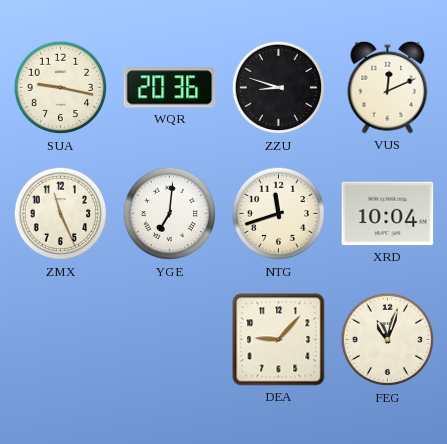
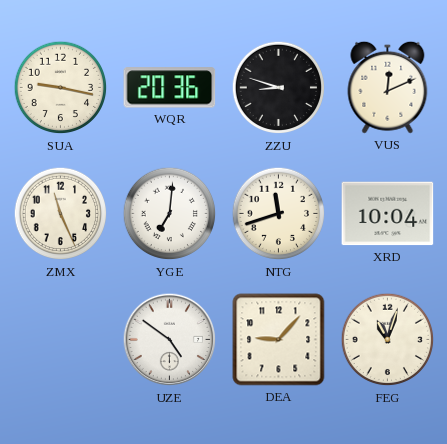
UZE: none -> 4:51 (170, 340)
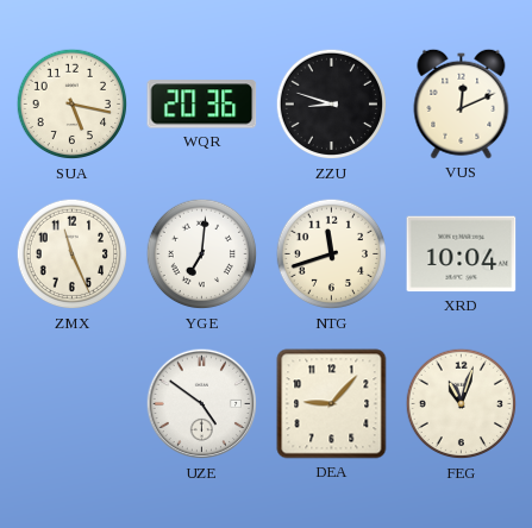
SUA: 9:17 -> 5:17 (73, 105)
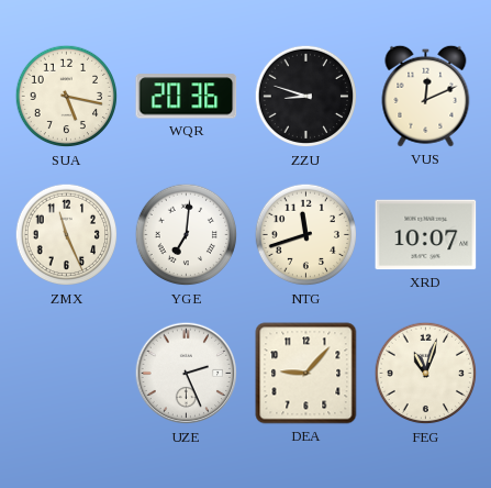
XRD: 10:04 -> 10:07 (426, 235)
UZE: 4:51 -> 2:26 (187, 374)
